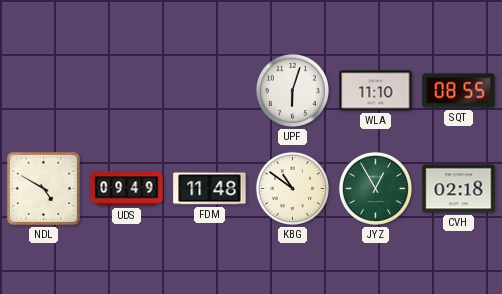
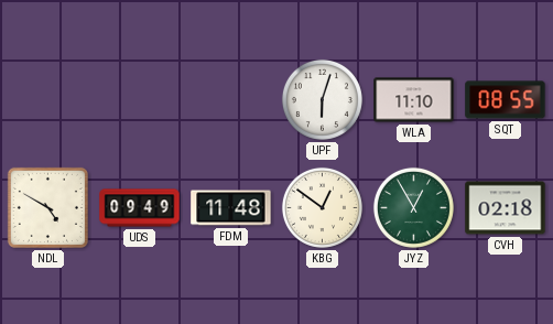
KBG: 10:51 -> 12:51 (322, 207)
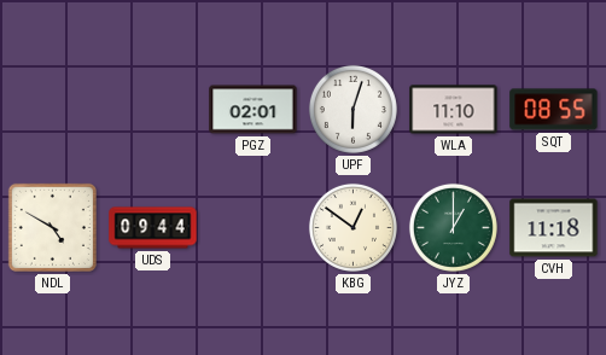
PGZ: none -> 02:01 (254, 110)
UDS: 09:49 -> 09:44 (153, 228)
FDM: 11:48 -> none (231, 208)
JYZ: 12:55 -> 1:00 (453, 227)
CVH: 02:18 -> 11:18 (554, 228)
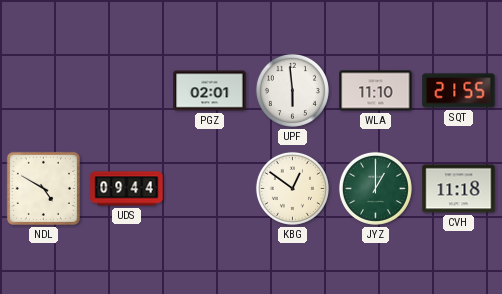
UPF: 6:03 -> 5:59 (292, 90)
SQT: 08:55 -> 21:55 (459, 91)
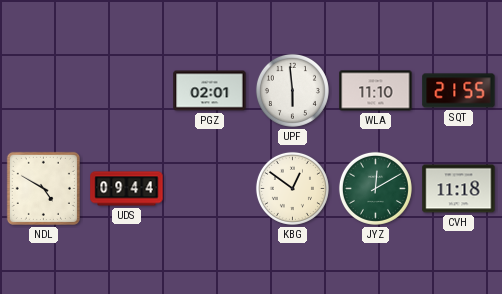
JYZ: 1:00 -> 12:10 (375, 188)
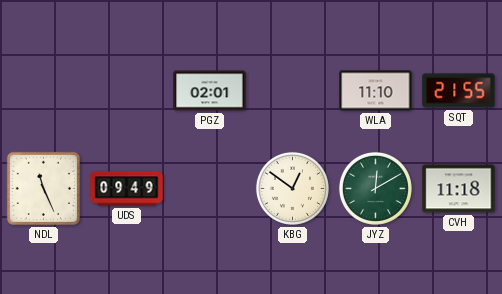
UPF: 5:59 -> none (292, 90)
NDL: 4:50 -> 11:26 (43, 188)
UDS: 09:44 -> 09:49 (127, 189)
